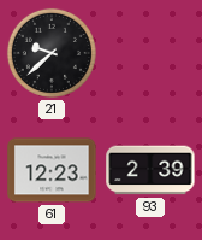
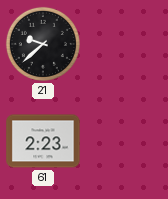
61: 12:23 -> 2:23 (43, 141)
93: 2:39 -> none (150, 170)
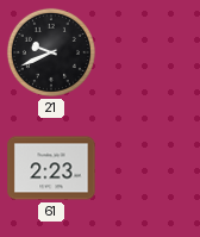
21: 9:38 -> 9:41 (51, 52)
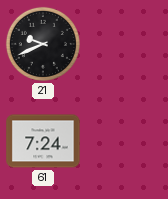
61: 2:23 -> 7:24 (43, 141)
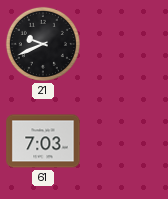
61: 7:24 -> 7:03 (43, 141)
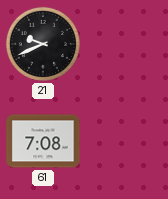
61: 7:03 -> 7:08 (43, 141)
